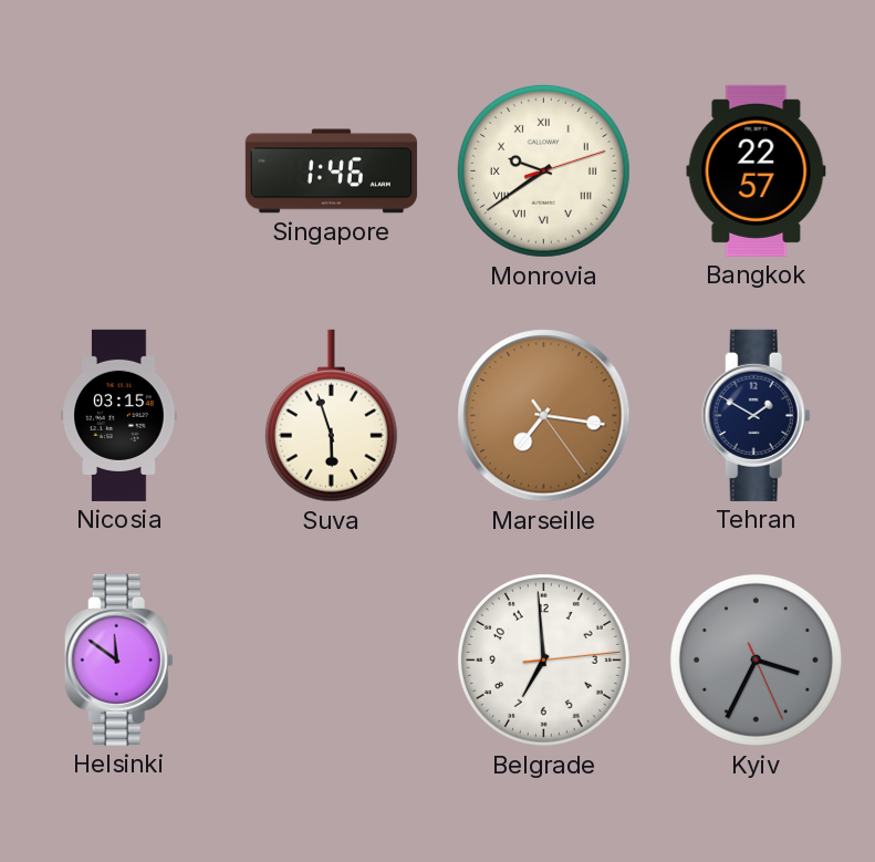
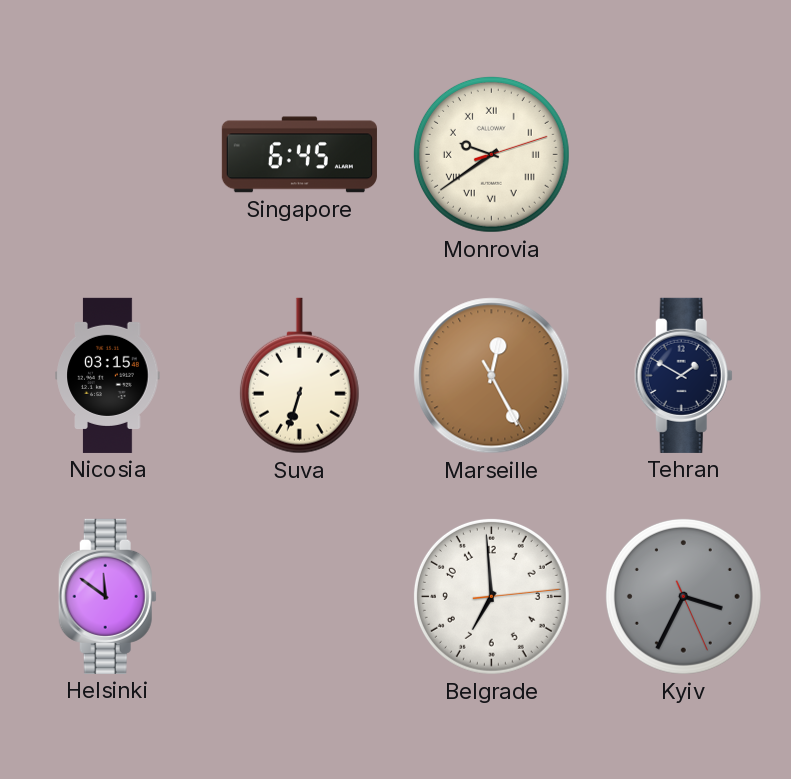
Singapore: 1:46 -> 6:45 (299, 155)
Bangkok: 22:57 -> none (757, 170)
Suva: 5:57 -> 6:33 (299, 376)
Marseille: 7:16 -> 12:25 (492, 376)
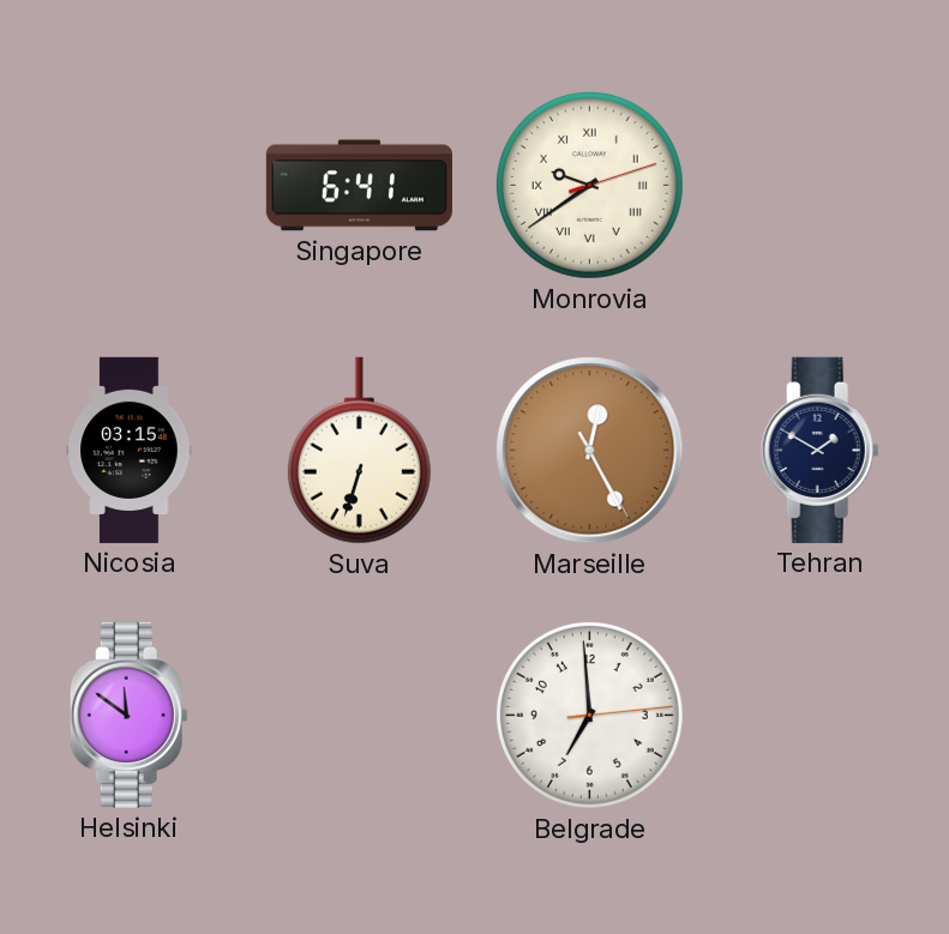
Singapore: 6:45 -> 6:41 (359, 186)
Kyiv: 3:34 -> none (683, 596)
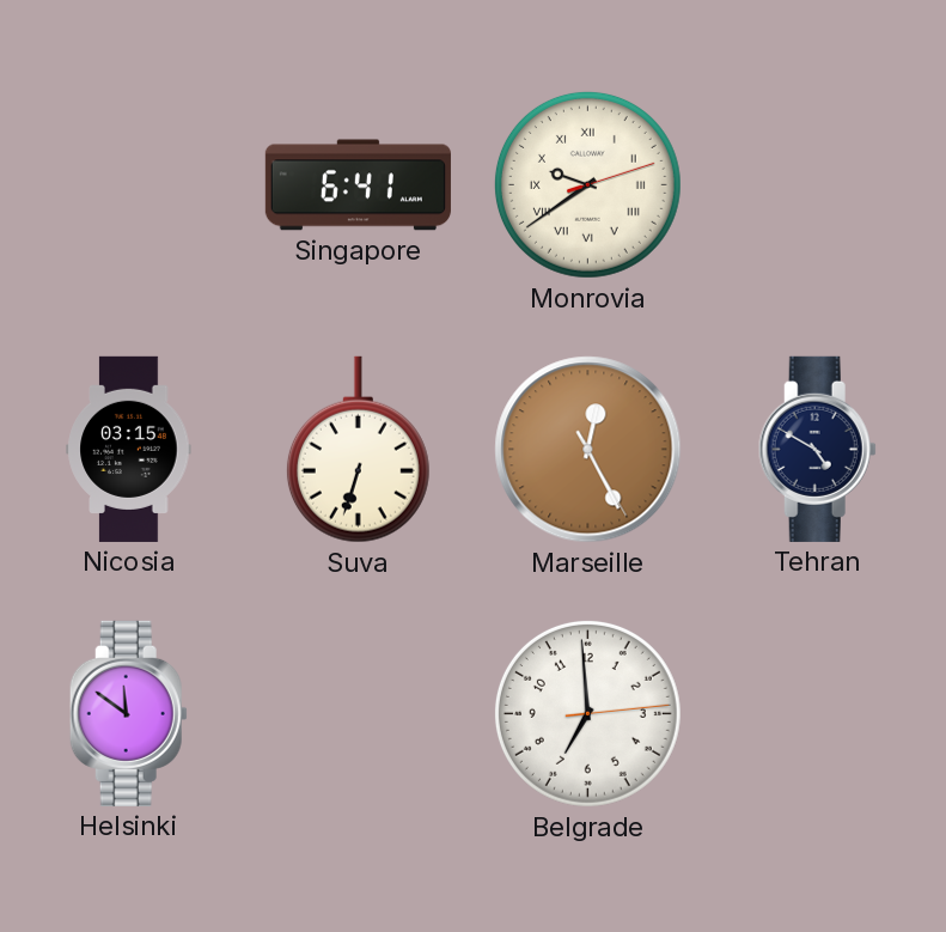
Tehran: 1:50 -> 4:50 (817, 449)
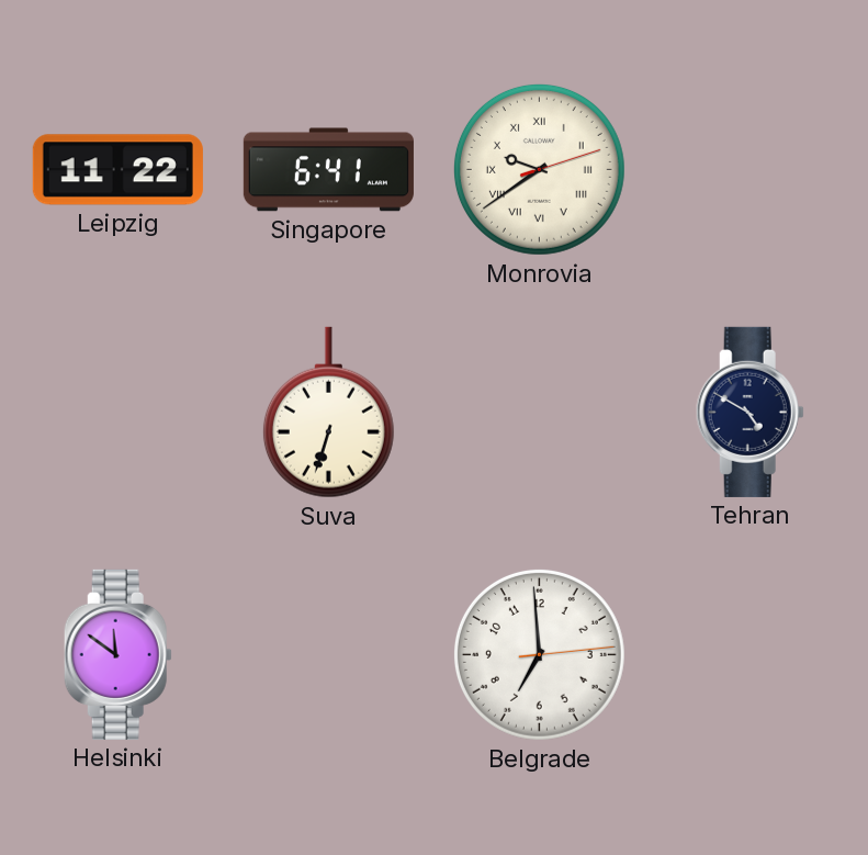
Leipzig: none -> 11:22 (117, 170)
Nicosia: 03:15 -> none (129, 449)
Marseille: 12:25 -> none (588, 450)
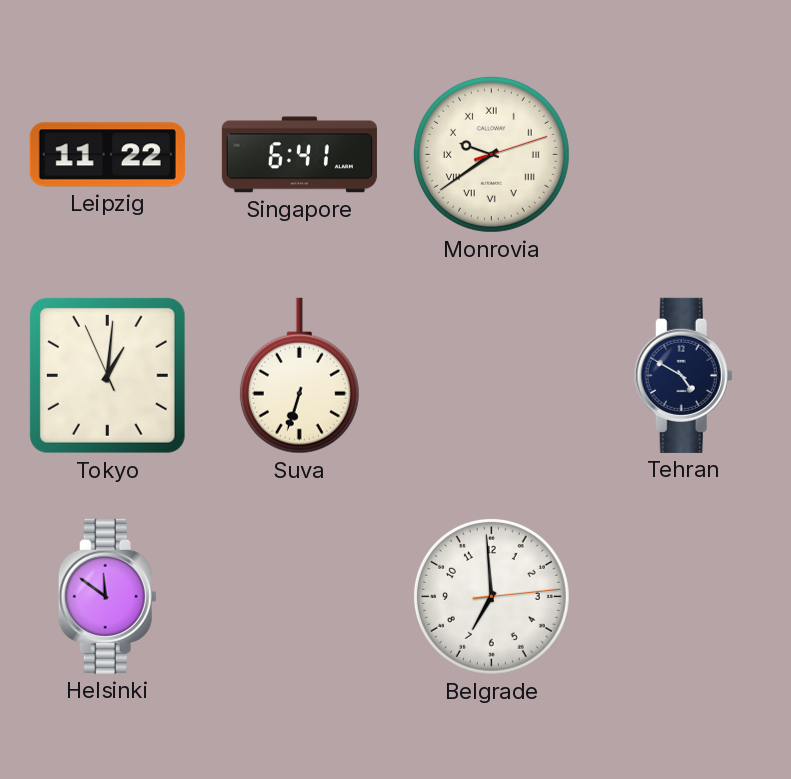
Tokyo: none -> 1:00 (107, 375)
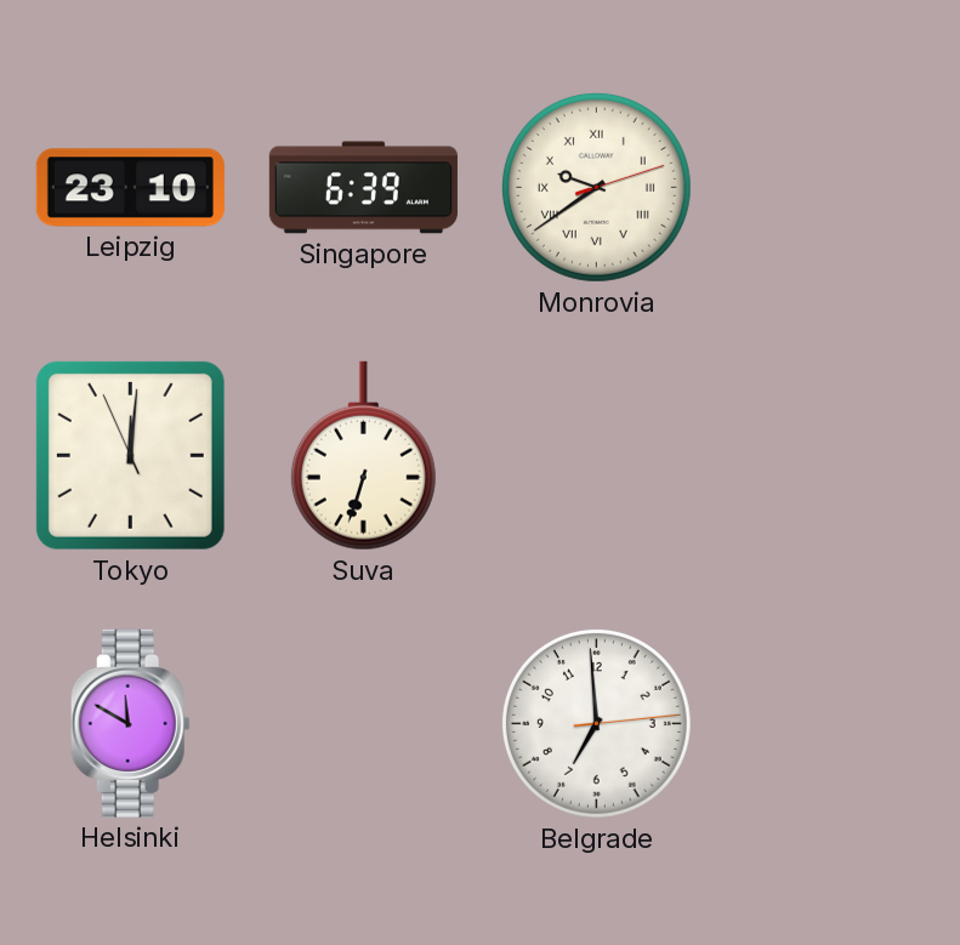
Leipzig: 11:22 -> 23:10 (130, 188)
Singapore: 6:41 -> 6:39 (363, 188)
Tokyo: 1:00 -> 12:00 (130, 455)
Tehran: 4:50 -> none (683, 375)
Helsinki: 11:51 -> 11:50 (130, 723)
